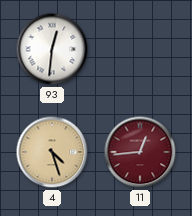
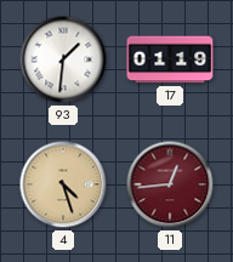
93: 12:31 -> 1:31 (63, 59)
17: none -> 01:19 (170, 59)
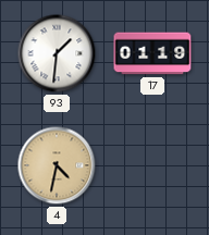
4: 4:27 -> 4:32 (57, 165)
11: 12:44 -> none (170, 184)
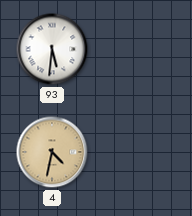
93: 1:31 -> 5:31 (52, 49)
17: 01:19 -> none (152, 53)
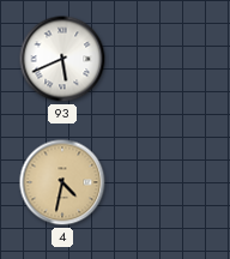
93: 5:31 -> 5:41 (62, 59)
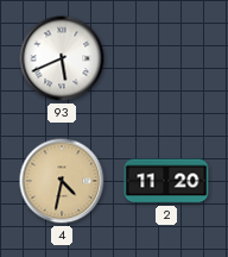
2: none -> 11:20 (166, 181)
